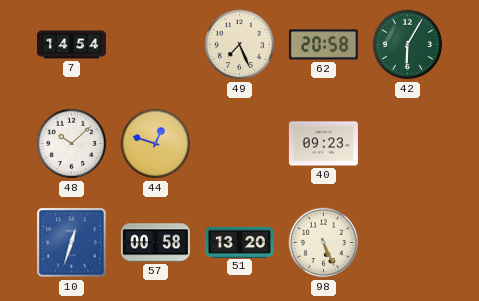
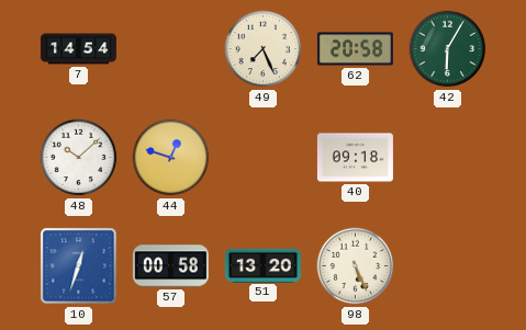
40: 09:23 -> 09:18 (355, 158)
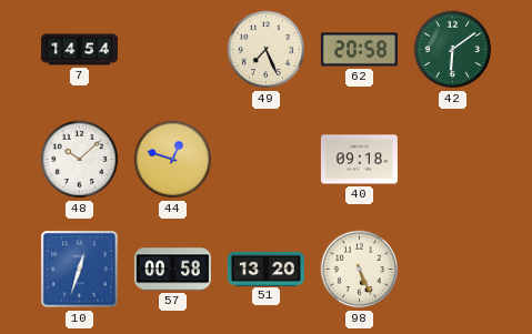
42: 6:05 -> 6:09 (453, 50)
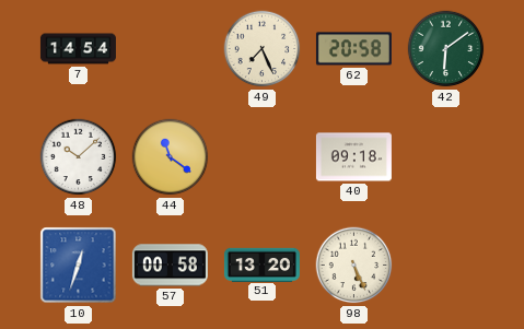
44: 12:48 -> 11:21 (171, 157)
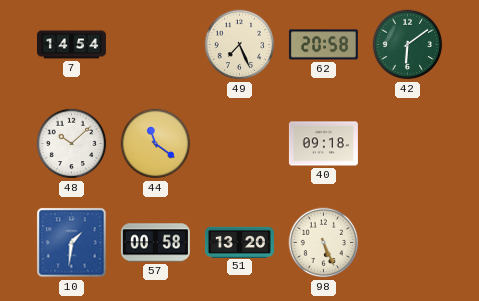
10: 12:33 -> 1:31 (72, 243)
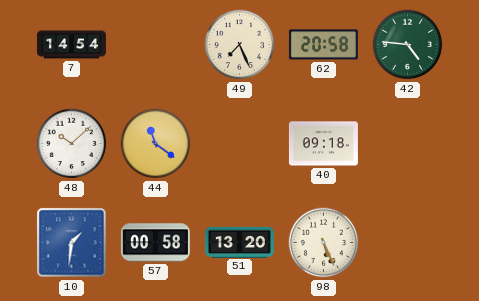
42: 6:09 -> 4:46 (408, 45)
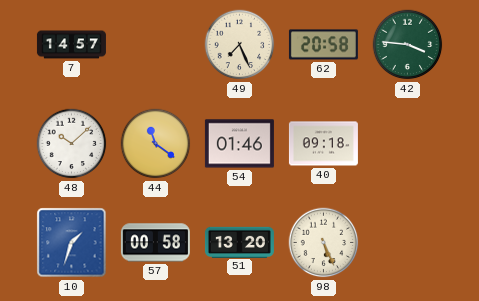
7: 14:54 -> 14:57 (71, 45)
42: 4:46 -> 3:46 (408, 45)
54: none -> 01:46 (239, 144)
10: 1:31 -> 1:33 (72, 243)
